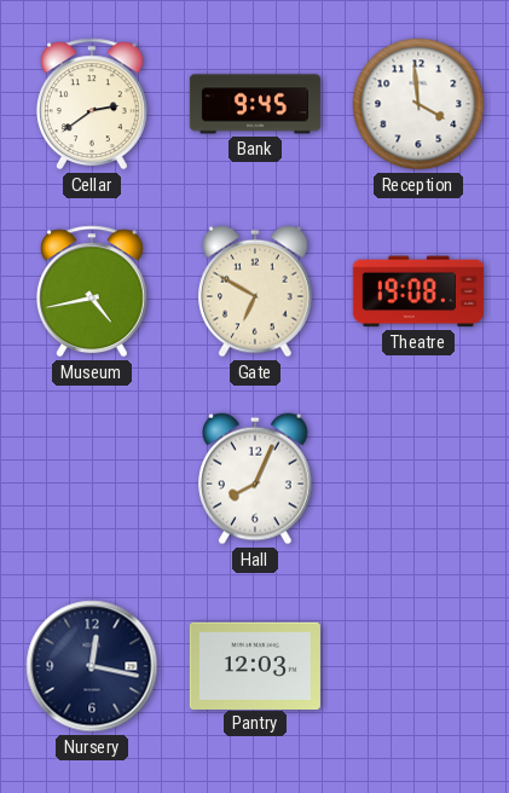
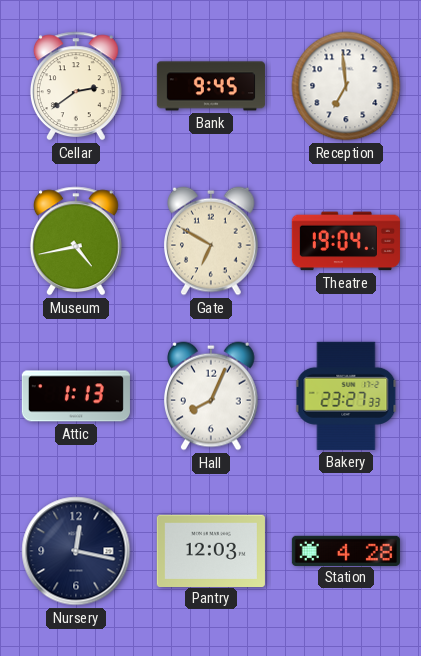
Reception: 3:59 -> 6:59 (346, 86)
Theatre: 19:08 -> 19:04 (346, 241)
Attic: none -> 1:13 (76, 396)
Bakery: none -> 23:27 (346, 396)
Station: none -> 4:28 (346, 550)
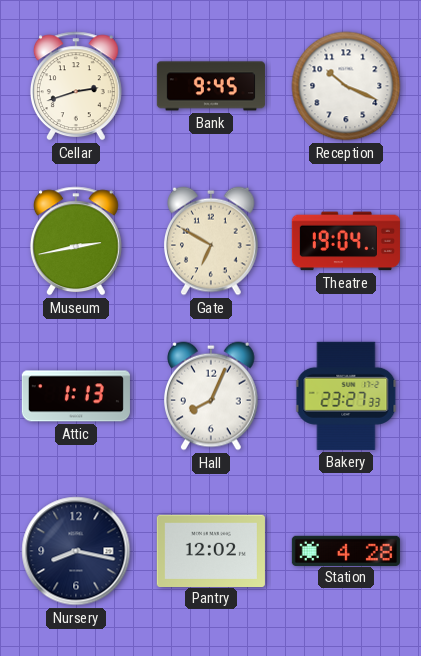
Cellar: 2:39 -> 2:42 (76, 86)
Reception: 6:59 -> 10:19 (346, 86)
Museum: 4:43 -> 2:43 (76, 241)
Nursery: 12:17 -> 8:17 (76, 551)
Pantry: 12:03 -> 12:02 (211, 550)
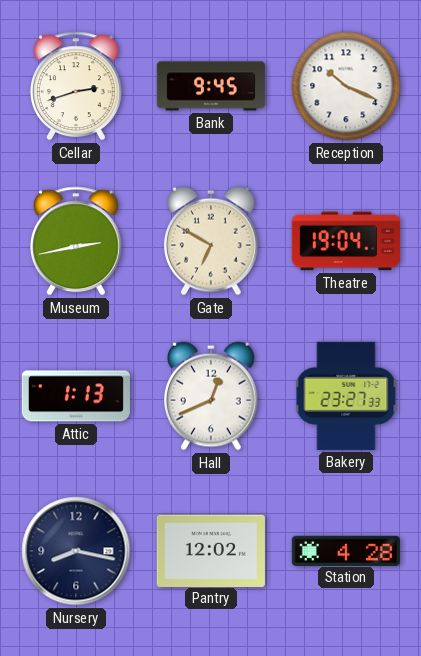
Hall: 8:04 -> 12:41 (212, 396)
